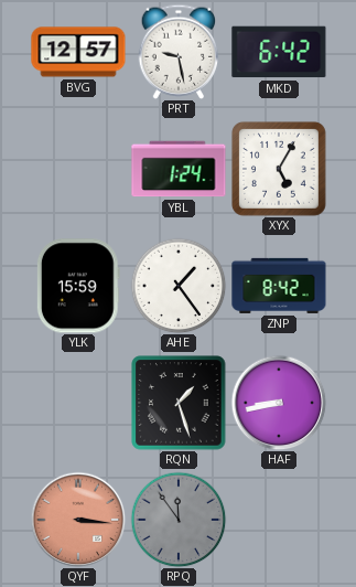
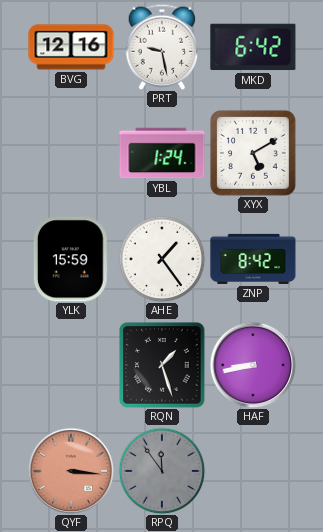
BVG: 12:57 -> 12:16 (71, 47)
XYX: 5:05 -> 5:10 (253, 153)
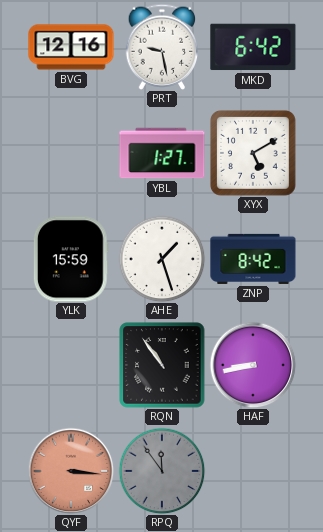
YBL: 1:24 -> 1:27 (162, 153)
AHE: 1:24 -> 1:27 (162, 259)
RQN: 1:27 -> 10:54 (162, 365)
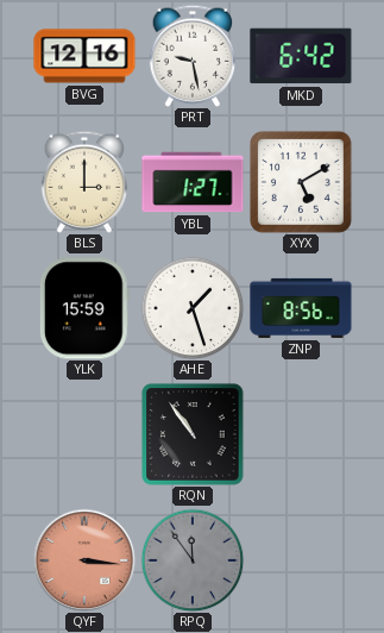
BLS: none -> 3:00 (84, 182)
ZNP: 8:42 -> 8:56 (301, 308)
HAF: 8:43 -> none (253, 365)
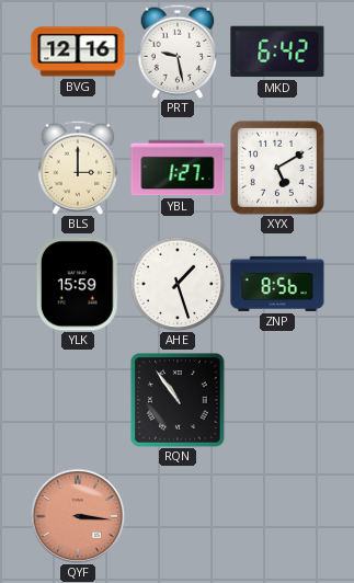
RPQ: 11:54 -> none (193, 560)
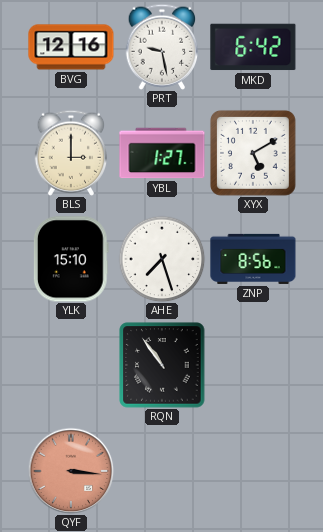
YLK: 15:59 -> 15:10 (71, 259)
AHE: 1:27 -> 7:27 (162, 259)
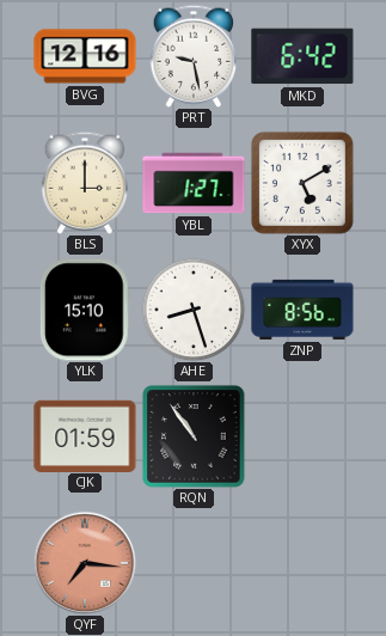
AHE: 7:27 -> 8:27 (194, 310)
CJK: none -> 01:59 (85, 435)
QYF: 3:16 -> 7:16 (85, 563)
